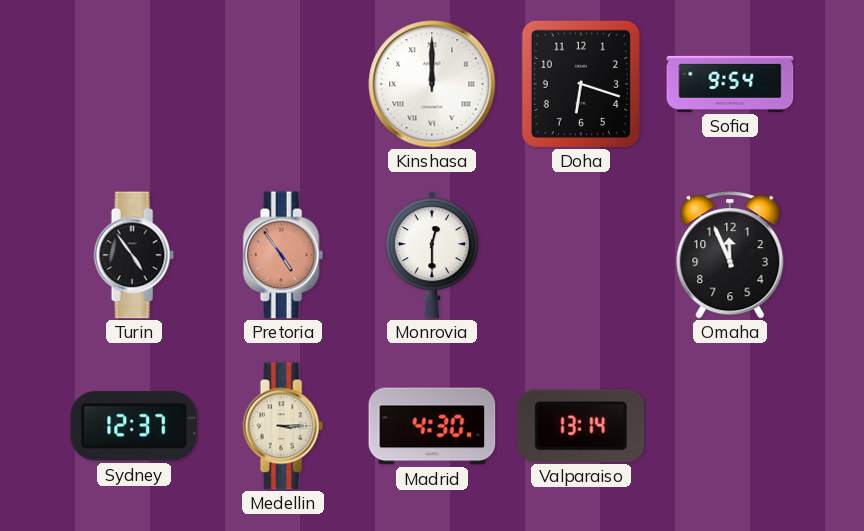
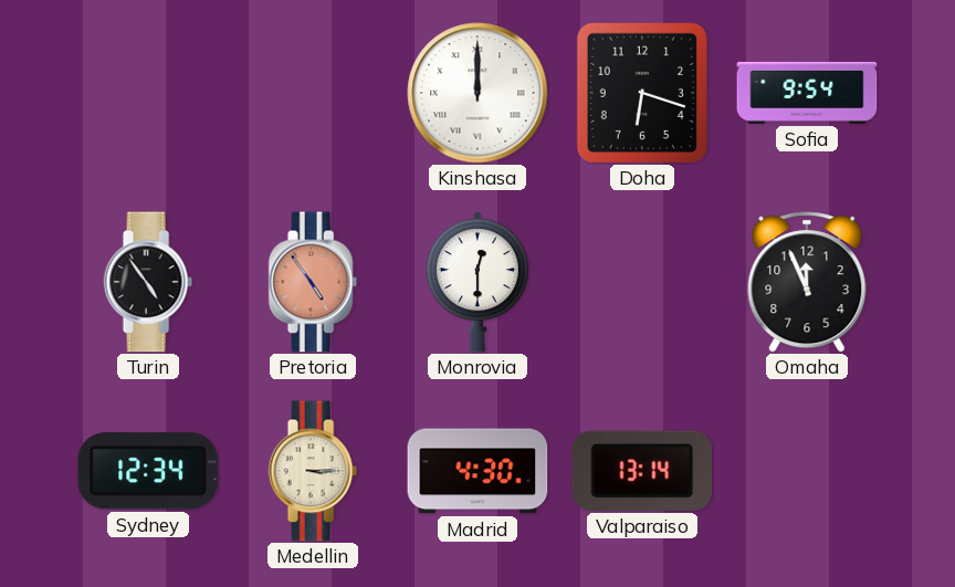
Sydney: 12:37 -> 12:34 (148, 471)
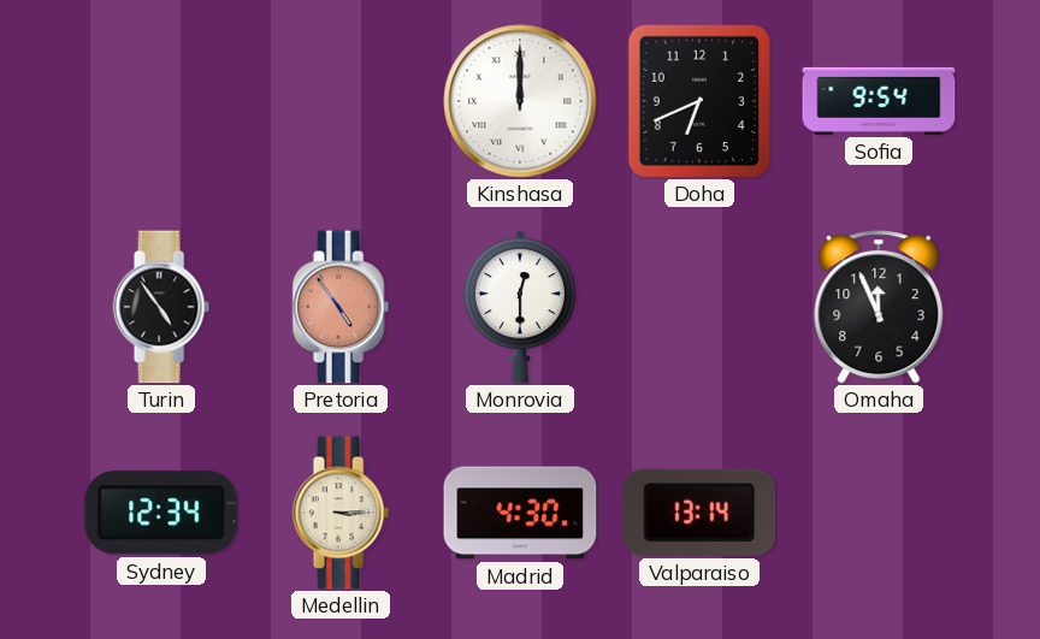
Doha: 6:18 -> 6:41 (699, 100)
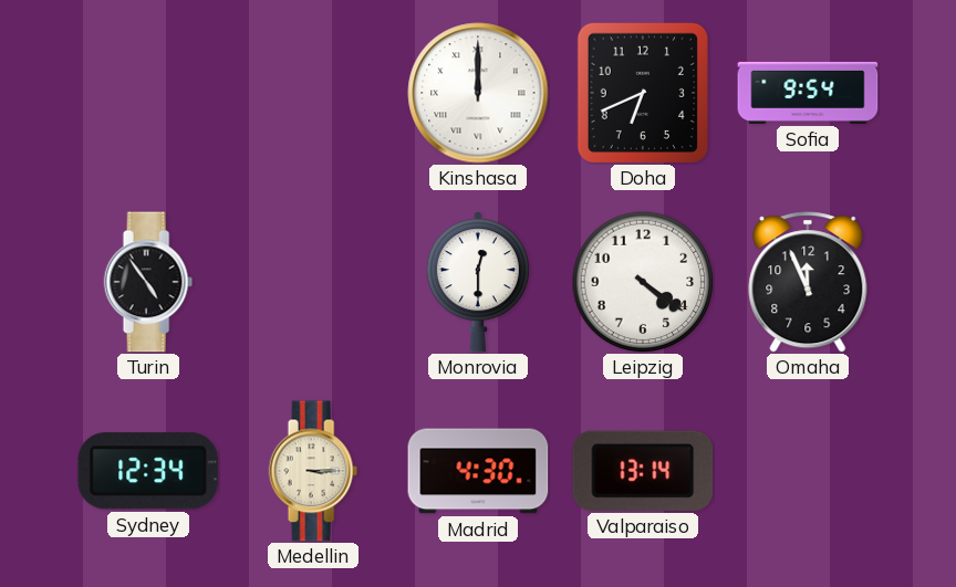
Pretoria: 4:54 -> none (341, 307)
Leipzig: none -> 4:21 (643, 282)
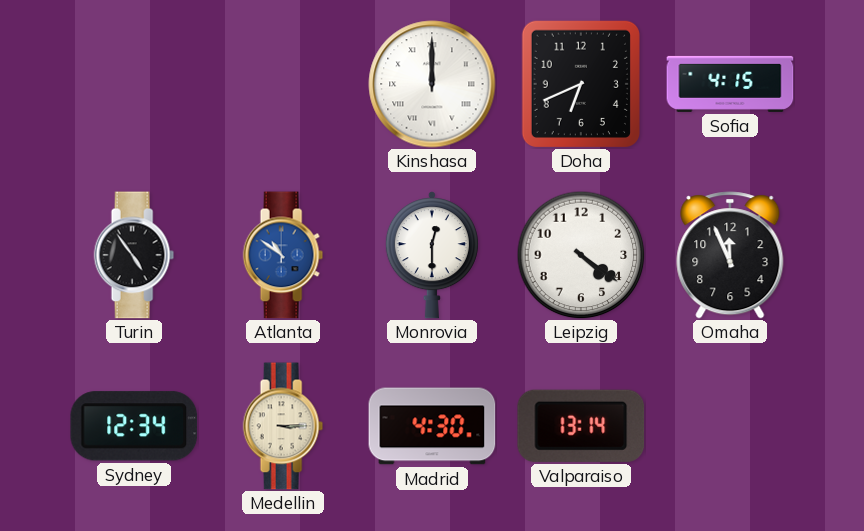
Sofia: 9:54 -> 4:15 (730, 84)
Atlanta: none -> 10:51 (283, 255)
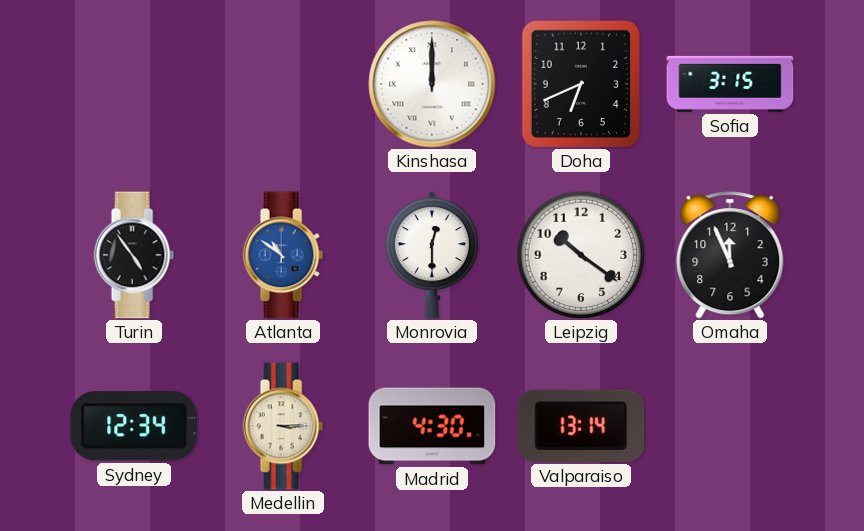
Sofia: 4:15 -> 3:15 (730, 84)
Leipzig: 4:21 -> 10:21 (581, 255)
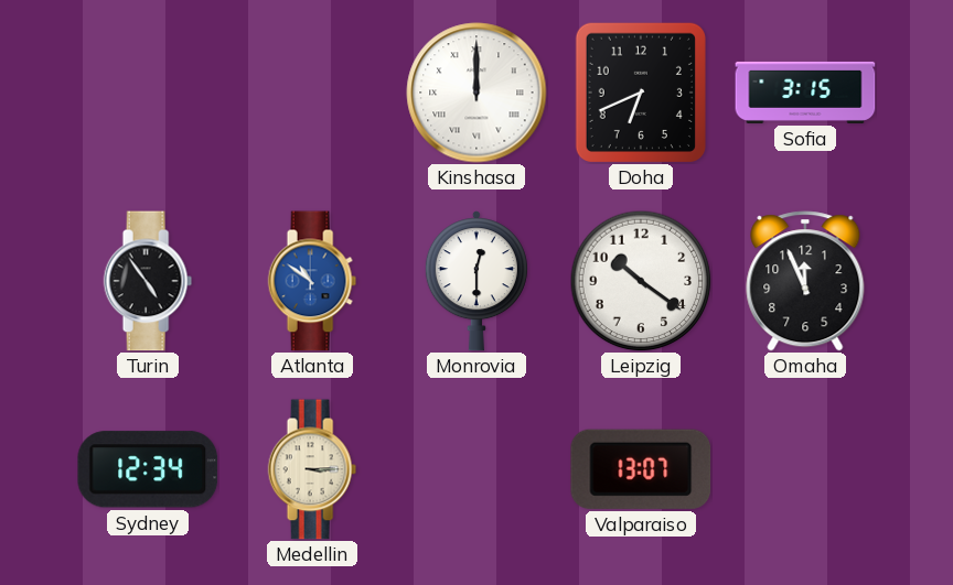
Madrid: 4:30 -> none (432, 426)
Valparaiso: 13:14 -> 13:07 (641, 469)
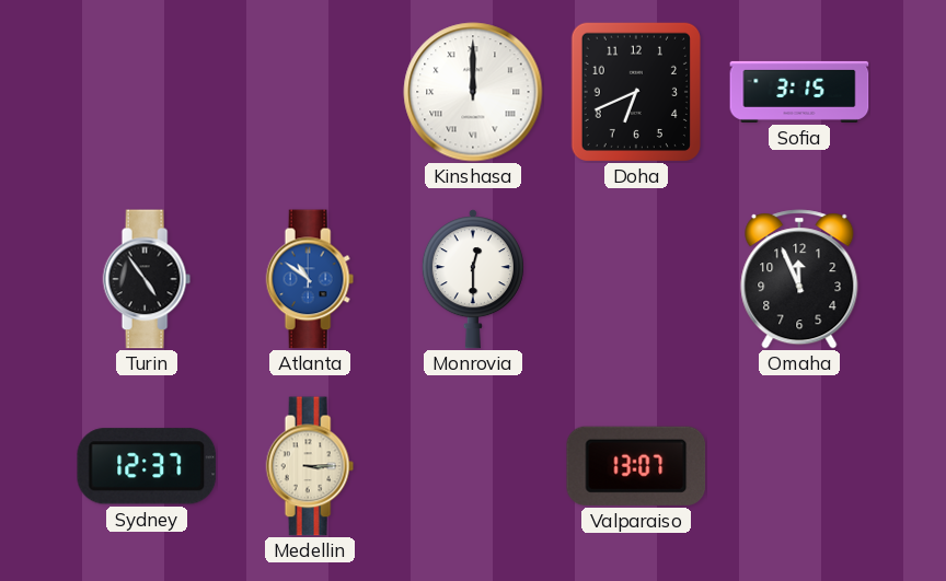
Leipzig: 10:21 -> none (641, 281)
Sydney: 12:34 -> 12:37 (147, 466)
